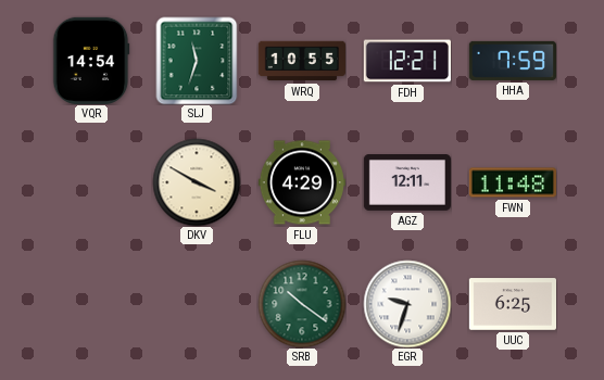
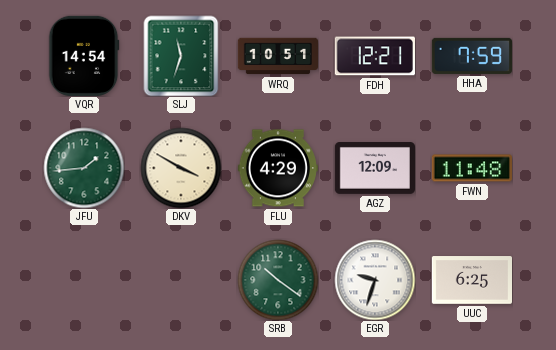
WRQ: 10:55 -> 10:51 (277, 56)
JFU: none -> 1:44 (84, 168)
AGZ: 12:11 -> 12:09 (374, 169)
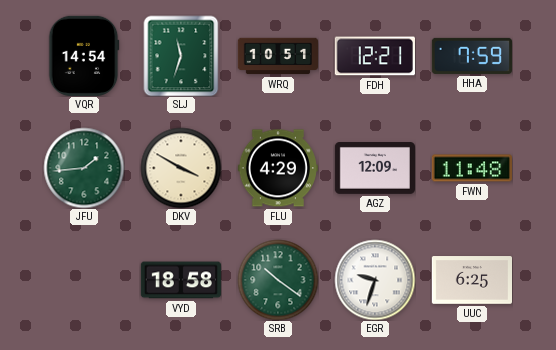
VYD: none -> 18:58 (181, 280)
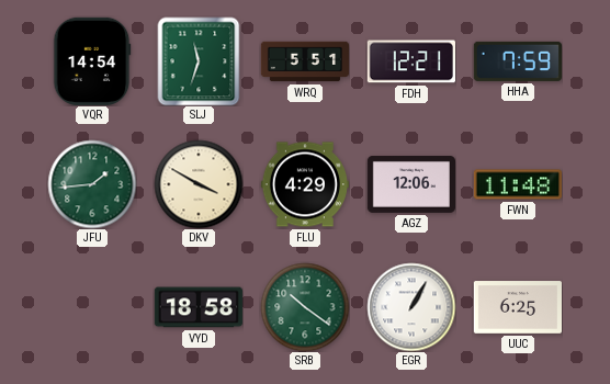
WRQ: 10:51 -> 5:51 (304, 61)
AGZ: 12:09 -> 12:06 (410, 185)
EGR: 9:33 -> 1:05 (411, 307)
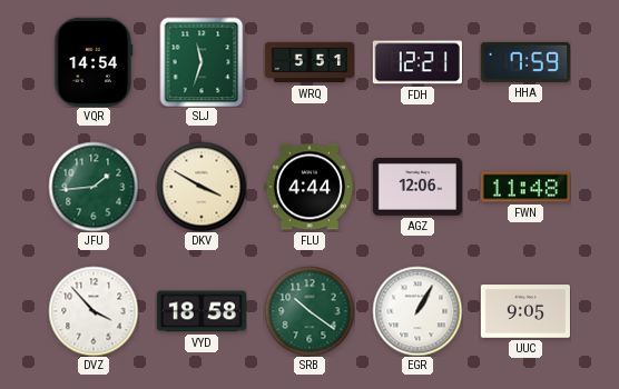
FLU: 4:29 -> 4:44 (309, 187)
DVZ: none -> 3:53 (94, 311)
UUC: 6:25 -> 9:05 (524, 311)
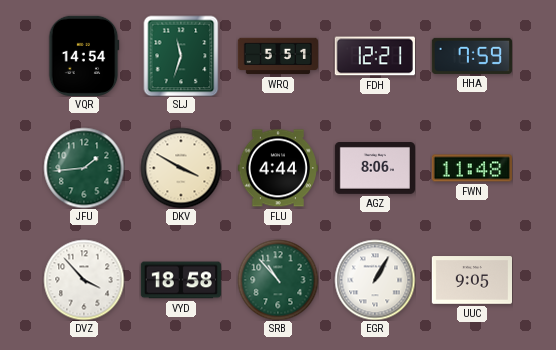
AGZ: 12:06 -> 8:06 (374, 169)
SRB: 10:21 -> 10:53 (278, 280)
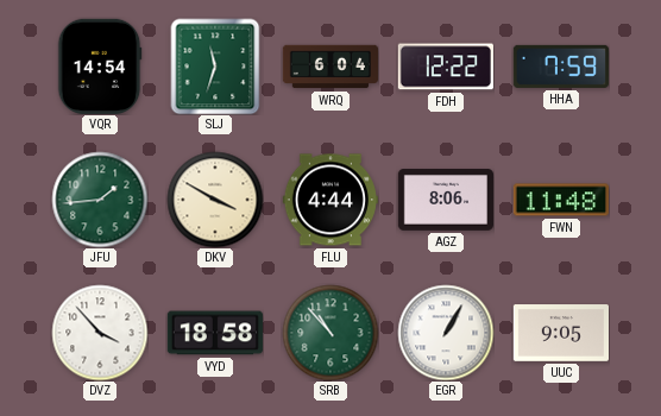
WRQ: 5:51 -> 6:04 (329, 67)
FDH: 12:21 -> 12:22 (446, 67)
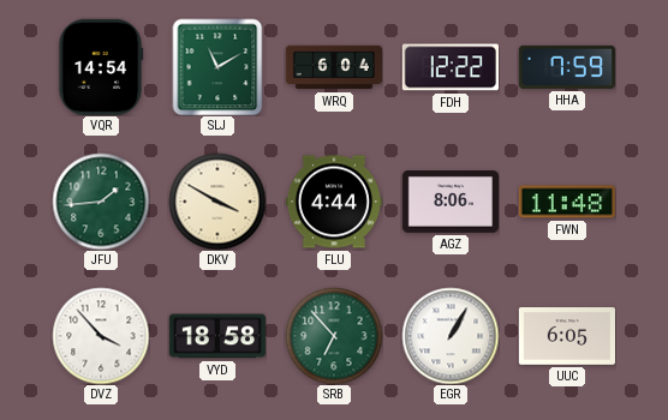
SLJ: 11:33 -> 11:10 (217, 67)
SRB: 10:53 -> 6:53 (334, 336)
UUC: 9:05 -> 6:05 (566, 336)
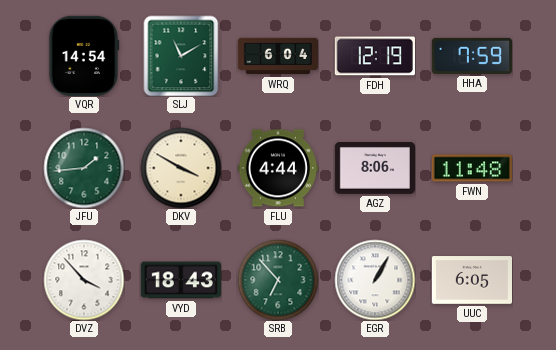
FDH: 12:22 -> 12:19 (375, 56)
VYD: 18:58 -> 18:43 (181, 280)
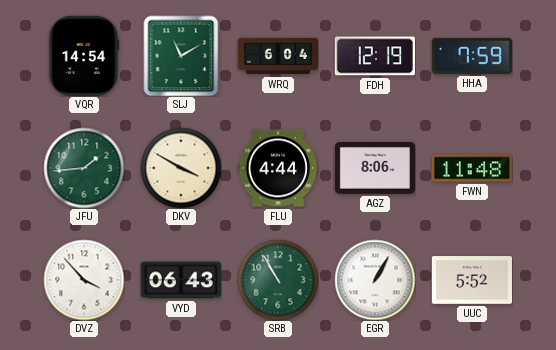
VYD: 18:43 -> 06:43 (181, 280)
SRB: 6:53 -> 10:55 (278, 280)
UUC: 6:05 -> 5:52 (471, 280)
